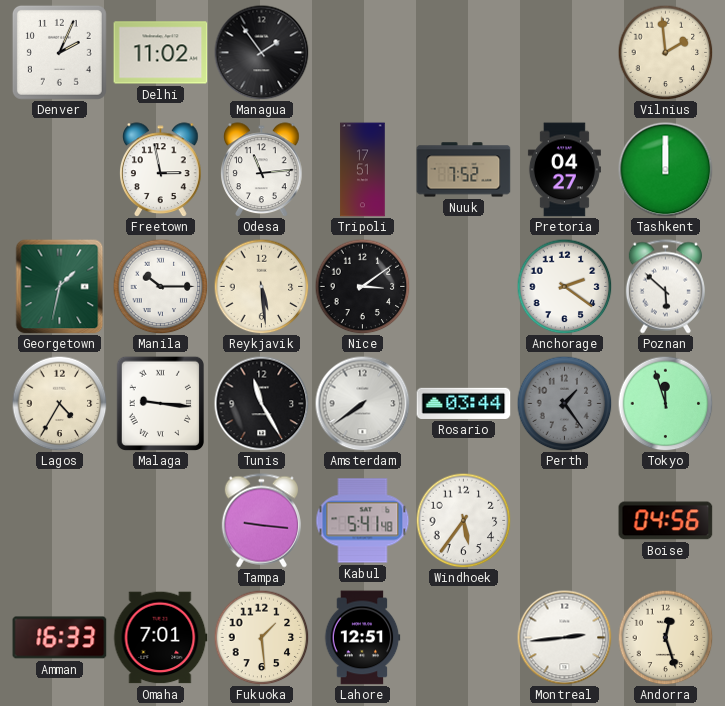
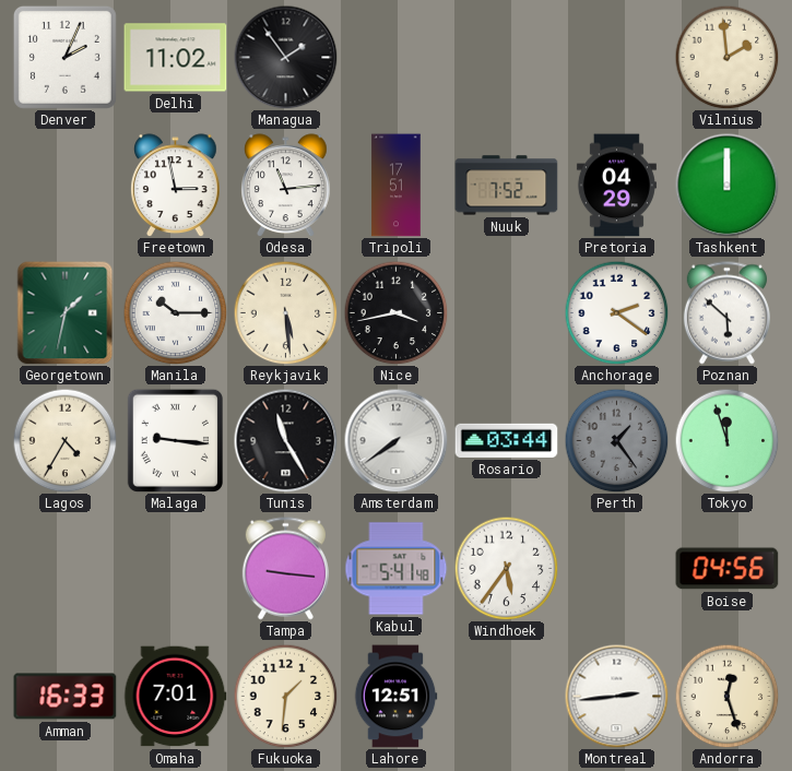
Pretoria: 04:27 -> 04:29 (616, 186)
Nice: 3:09 -> 3:43 (395, 312)
Fukuoka: 1:29 -> 1:31 (285, 696)
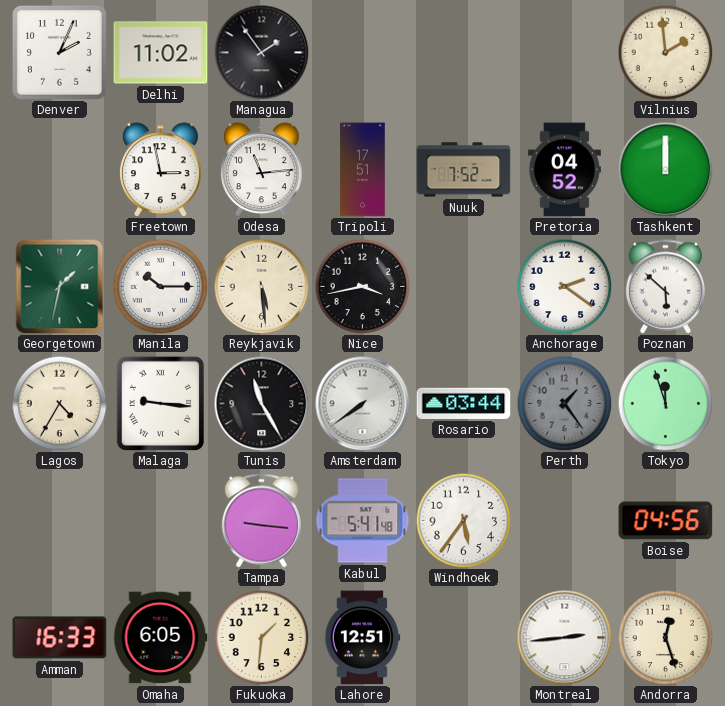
Pretoria: 04:29 -> 04:52 (564, 170)
Omaha: 7:01 -> 6:05 (161, 638)
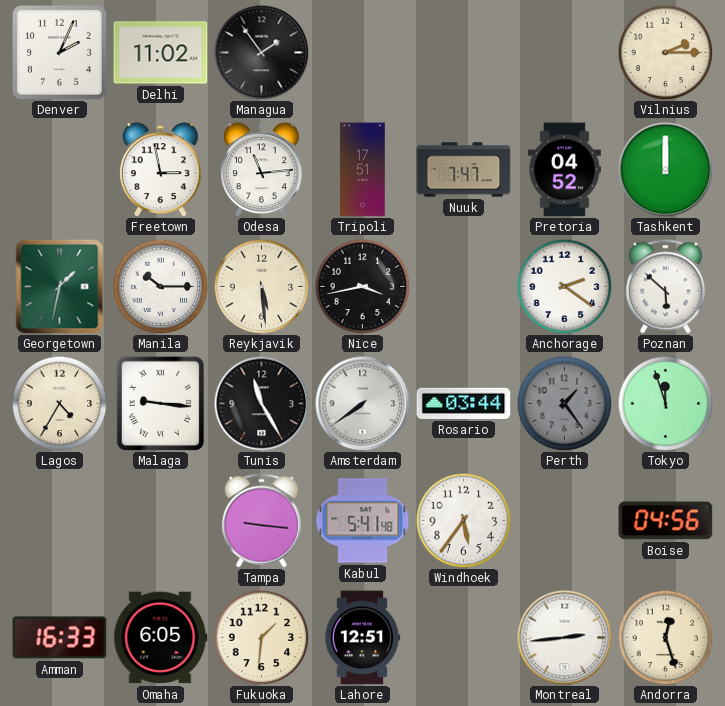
Vilnius: 1:59 -> 2:15 (665, 52)
Nuuk: 7:52 -> 7:47 (464, 170)
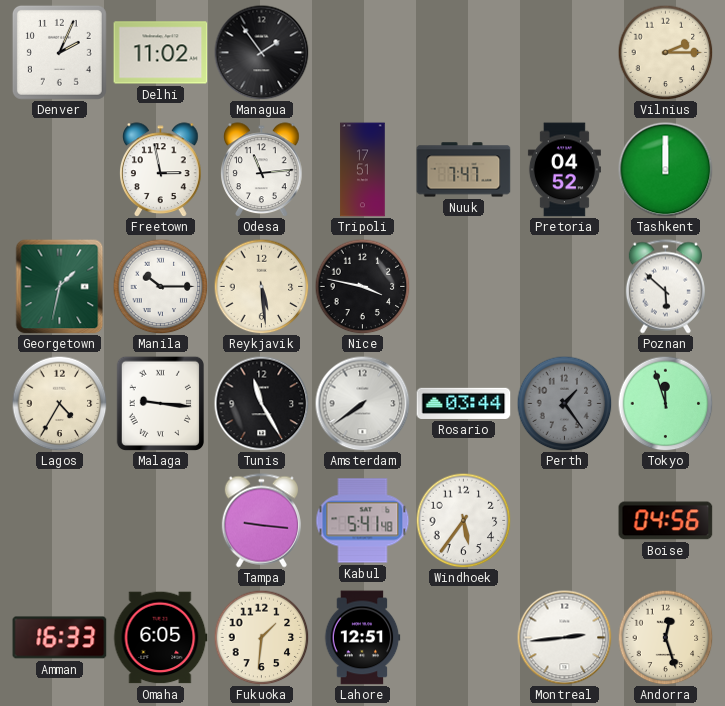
Nice: 3:43 -> 3:47 (362, 286)
Anchorage: 2:21 -> none (564, 286)
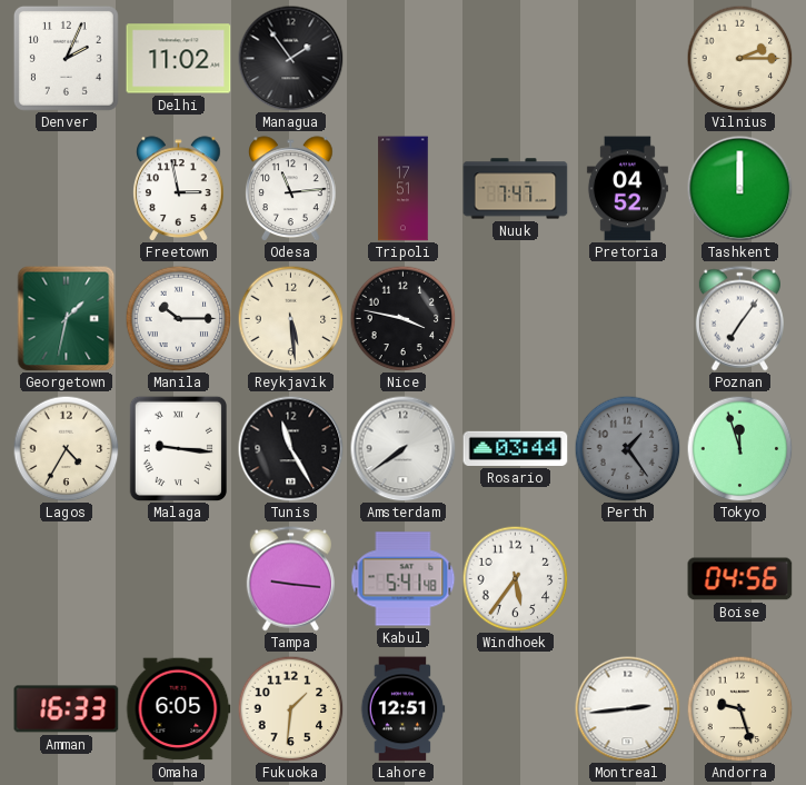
Poznan: 5:52 -> 7:06 (739, 319)
Andorra: 12:27 -> 9:27 (739, 708)
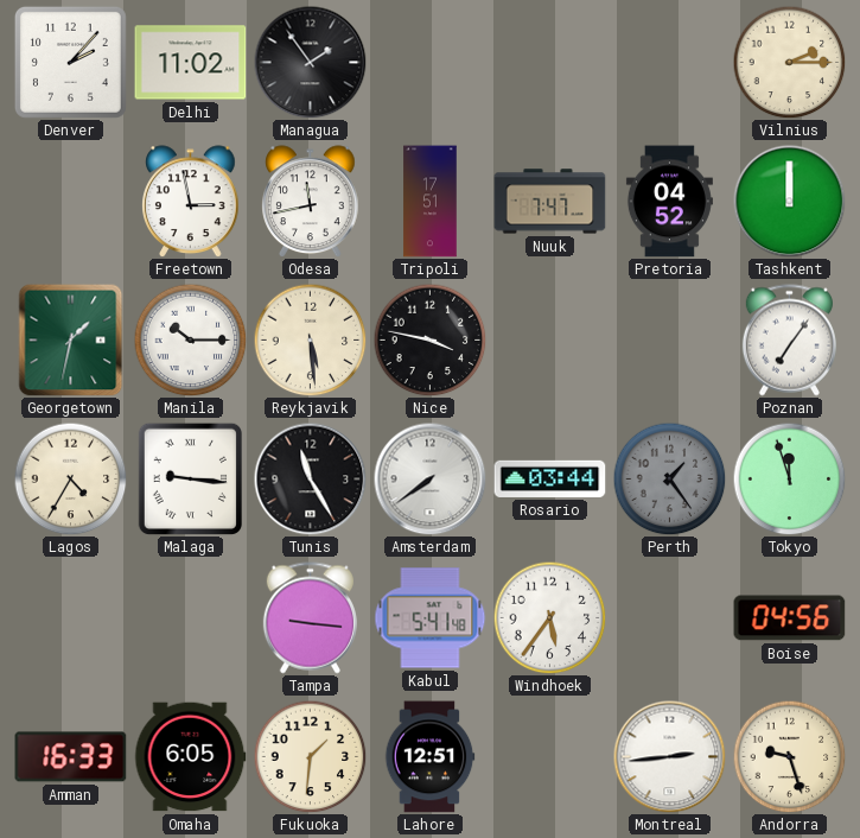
Denver: 2:04 -> 2:07 (70, 62)
Odesa: 11:14 -> 11:43 (311, 201)
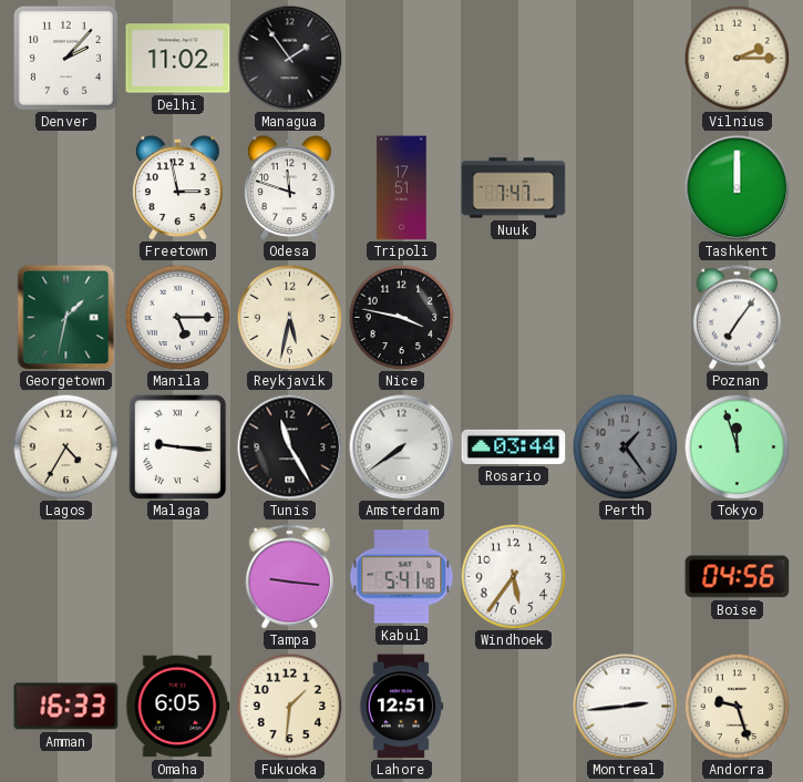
Odesa: 11:43 -> 11:48 (290, 187)
Pretoria: 04:52 -> none (669, 202)
Manila: 10:15 -> 5:15 (177, 317)
Reykjavik: 5:29 -> 5:32 (289, 317)
